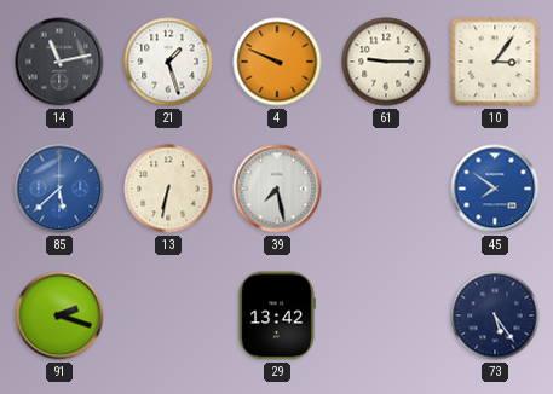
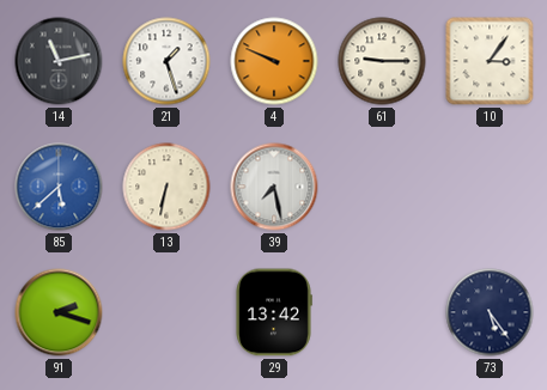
45: 7:51 -> none (495, 189)
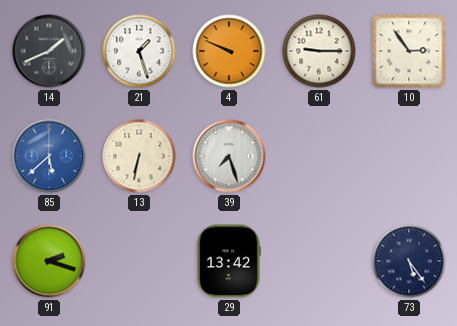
14: 11:13 -> 1:41 (49, 51)
10: 3:06 -> 2:54 (409, 51)
39: 7:28 -> 7:27 (229, 156)
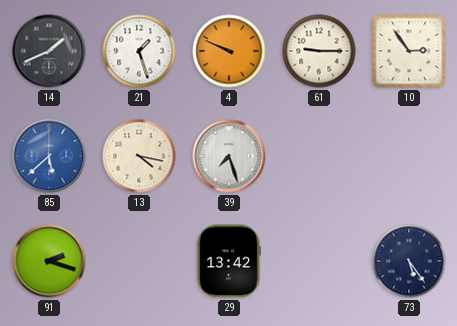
13: 6:32 -> 4:17 (139, 156)
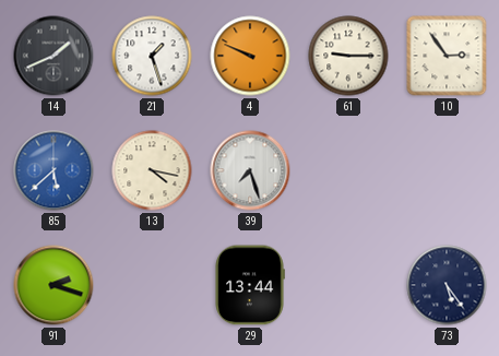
29: 13:42 -> 13:44 (250, 285)
